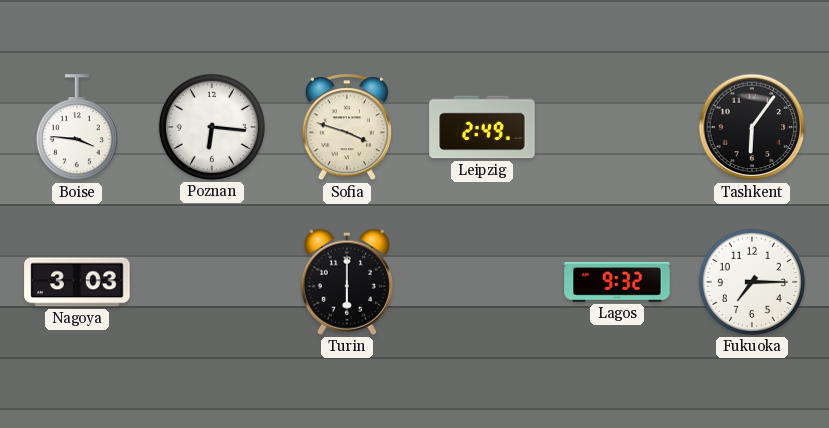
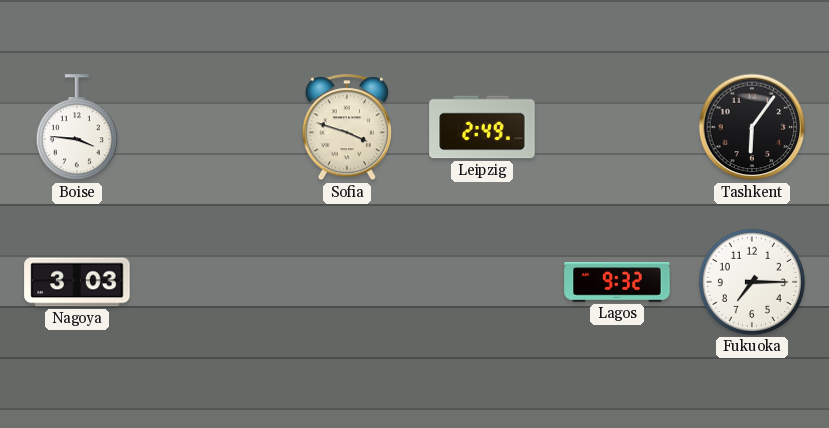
Poznan: 6:16 -> none (212, 127)
Turin: 6:00 -> none (347, 282)
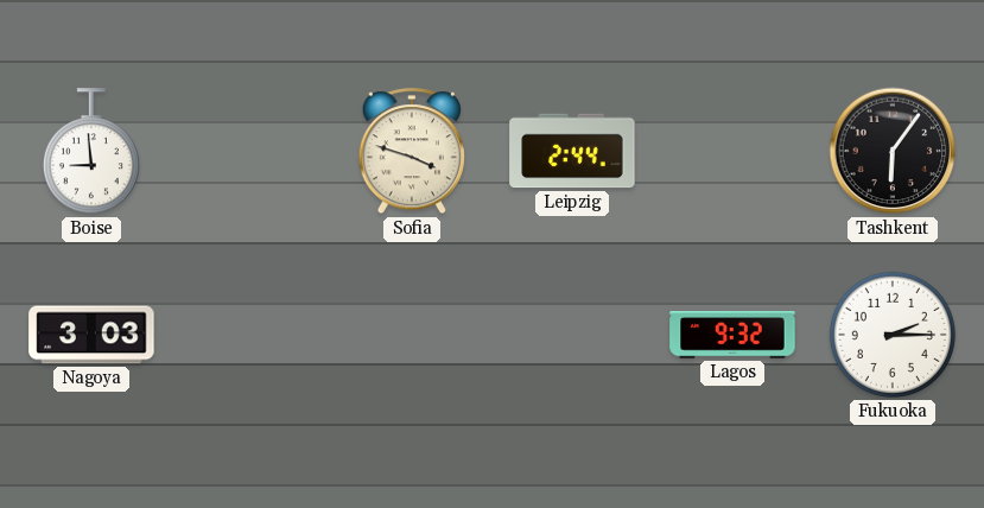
Boise: 3:46 -> 8:59 (91, 152)
Leipzig: 2:49 -> 2:44 (572, 151)
Fukuoka: 7:15 -> 2:15 (893, 335)
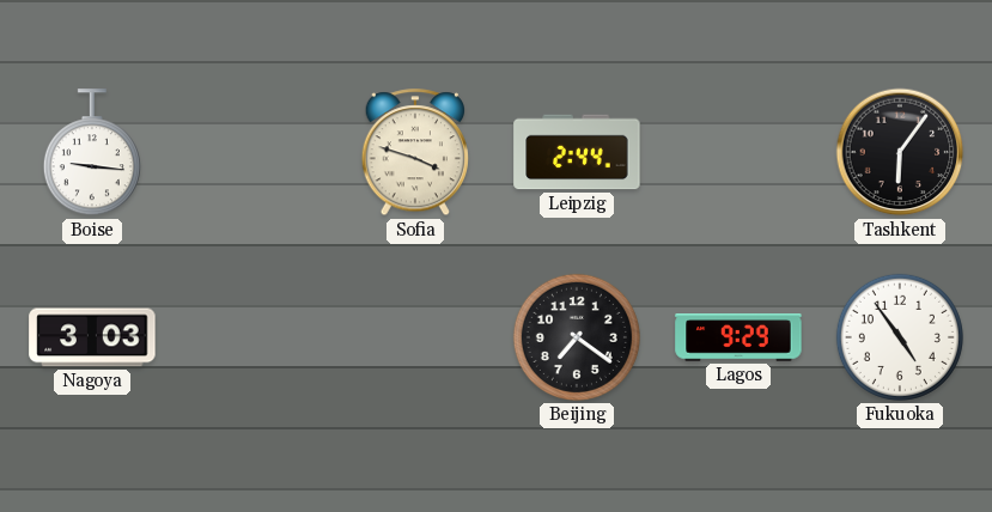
Boise: 8:59 -> 9:16 (92, 153)
Beijing: none -> 7:21 (577, 337)
Lagos: 9:32 -> 9:29 (738, 337)
Fukuoka: 2:15 -> 4:54 (900, 337)
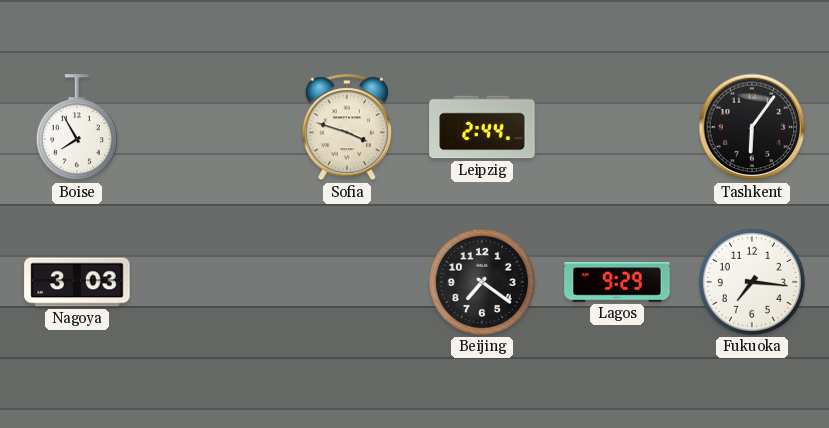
Boise: 9:16 -> 7:55 (77, 128)
Fukuoka: 4:54 -> 7:16 (752, 282)
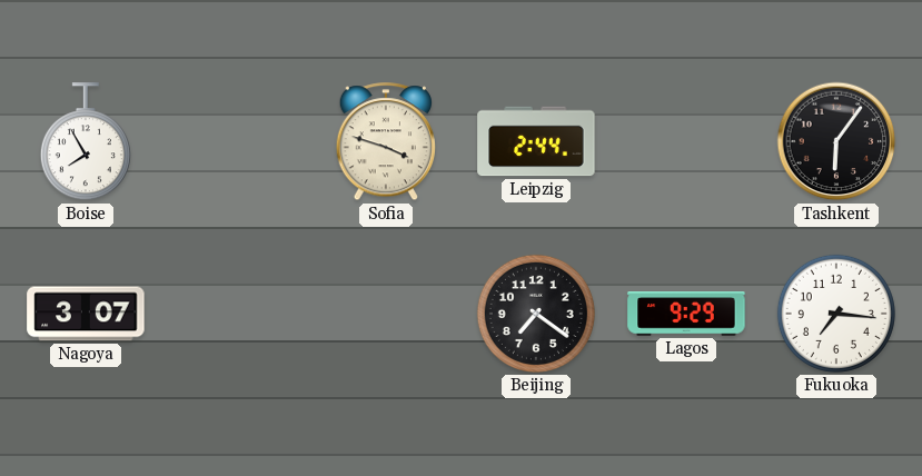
Nagoya: 3:03 -> 3:07 (86, 314)
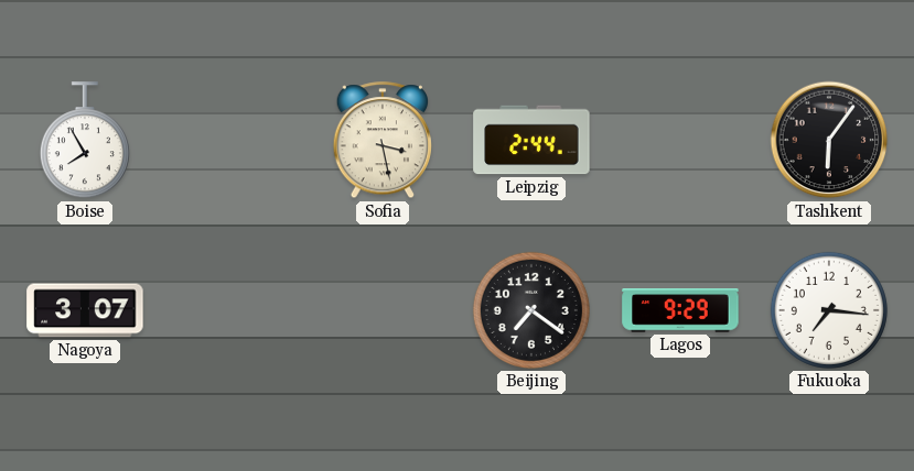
Sofia: 3:48 -> 3:28 (381, 141)
